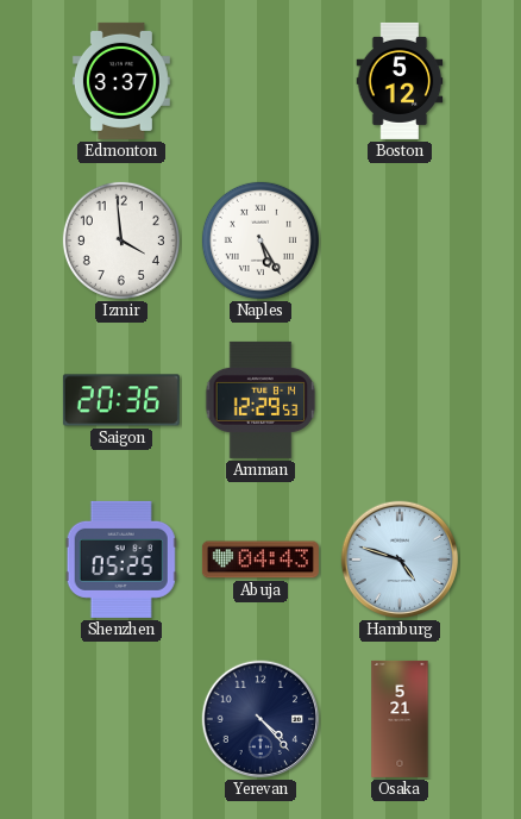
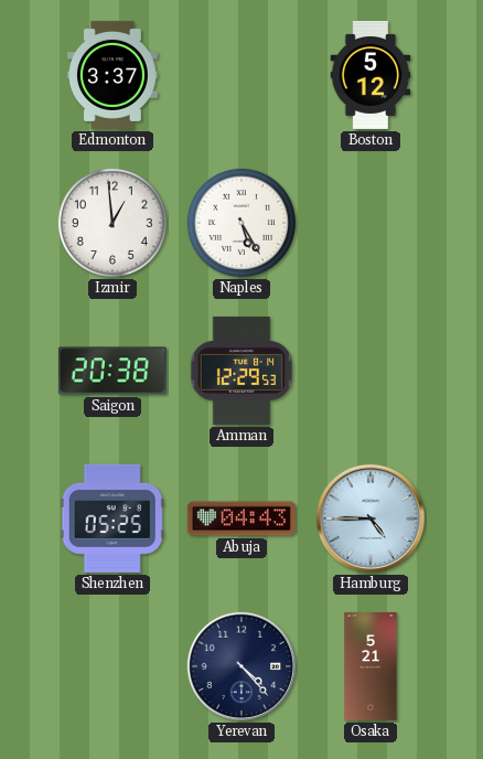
Izmir: 3:59 -> 12:59 (112, 223)
Saigon: 20:36 -> 20:38 (112, 371)
Hamburg: 4:48 -> 4:45 (371, 519)
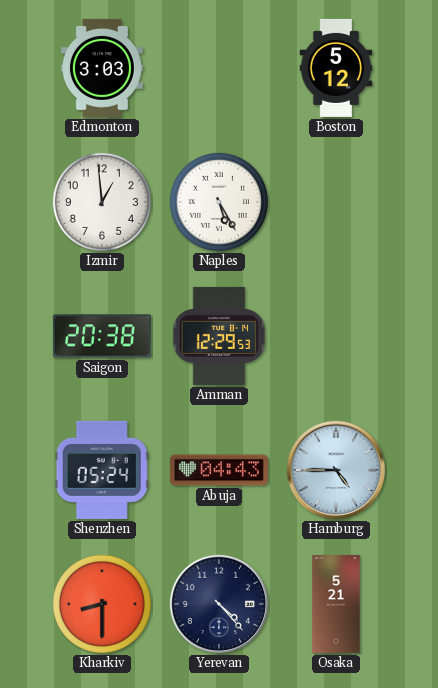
Edmonton: 3:37 -> 3:03 (102, 68)
Shenzhen: 05:25 -> 05:24 (102, 470)
Kharkiv: none -> 8:30 (102, 604)
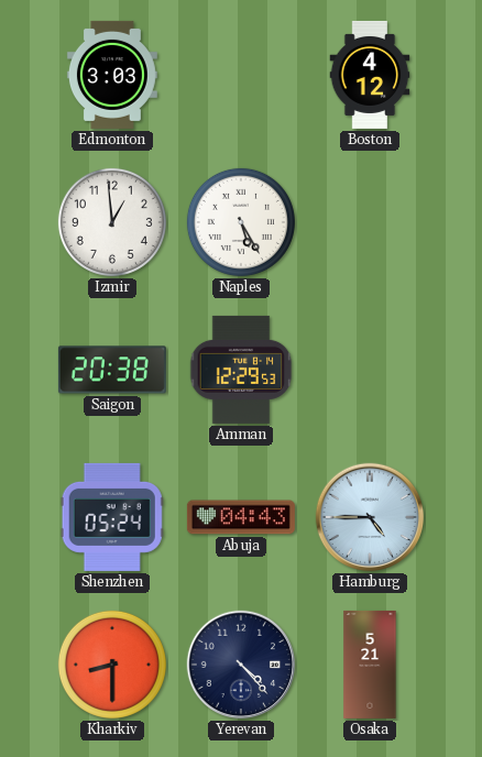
Boston: 5:12 -> 4:12 (370, 75)
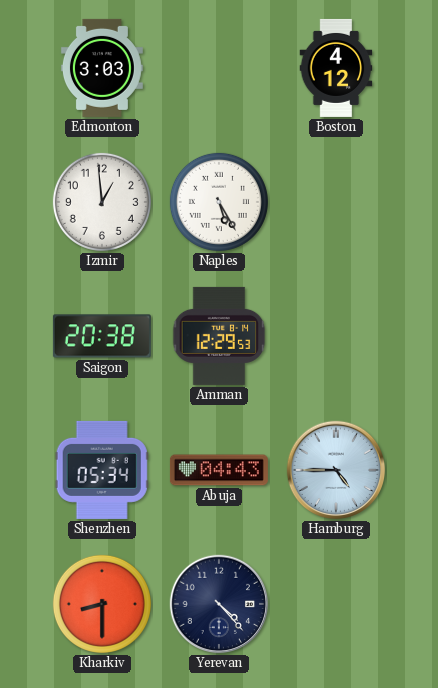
Shenzhen: 05:24 -> 05:34 (102, 470)
Osaka: 5:21 -> none (370, 665)
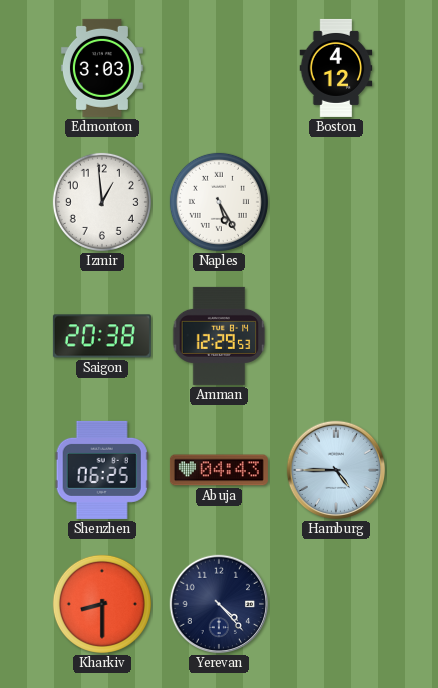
Shenzhen: 05:34 -> 06:25 (102, 470)
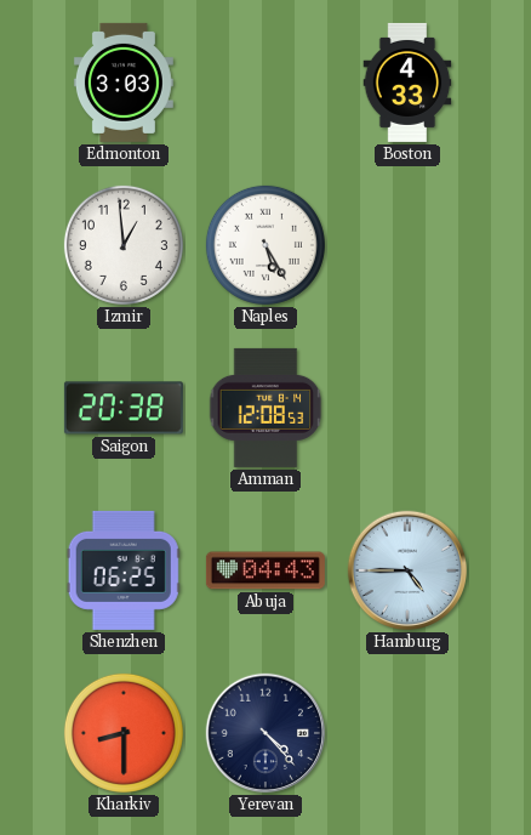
Boston: 4:12 -> 4:33 (407, 83)
Amman: 12:29 -> 12:08 (265, 408)
